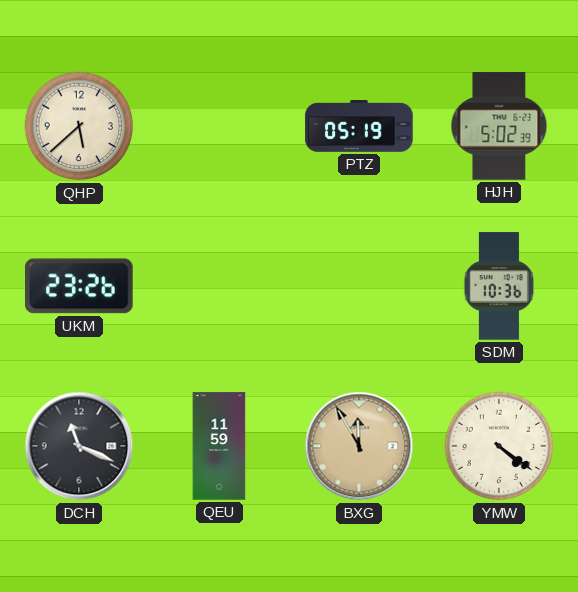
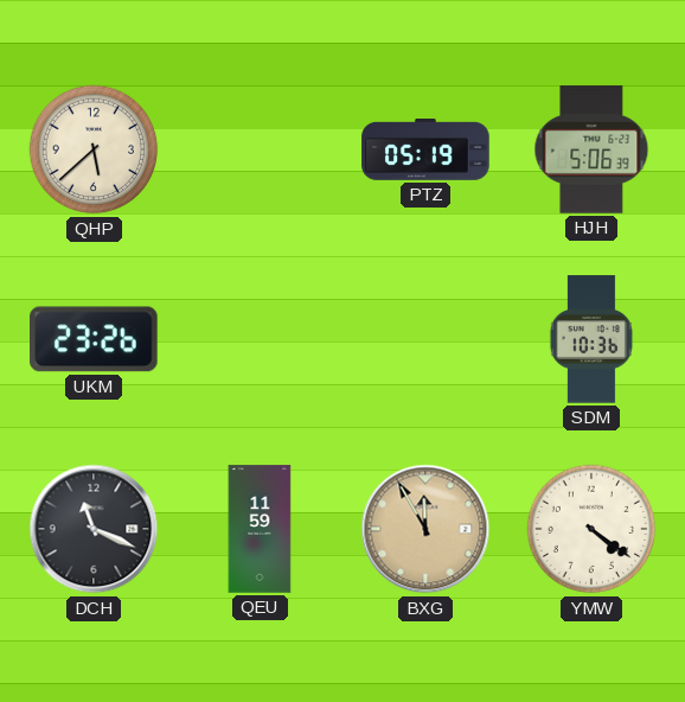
HJH: 5:02 -> 5:06 (591, 149)
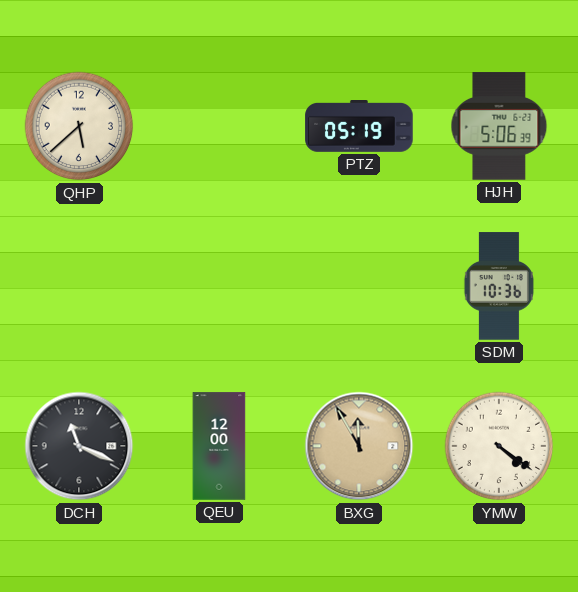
UKM: 23:26 -> none (95, 339)
QEU: 11:59 -> 12:00 (219, 446)
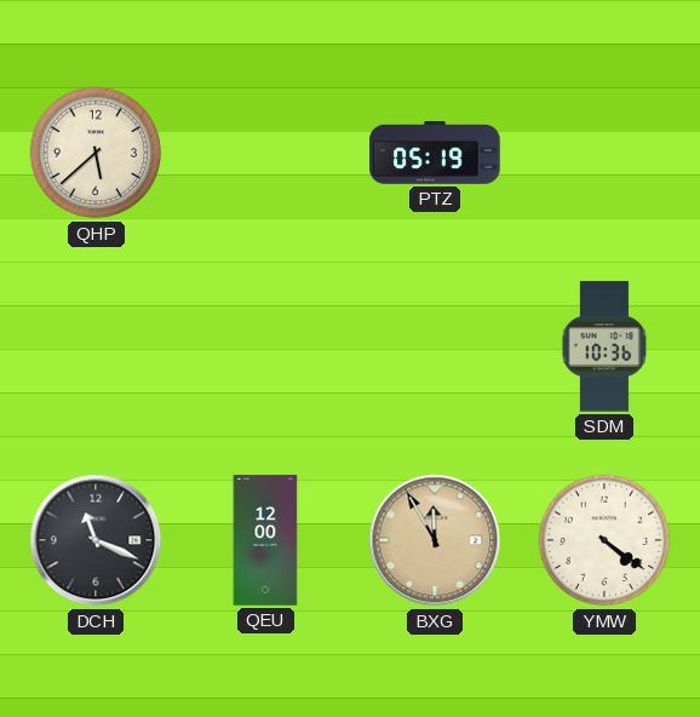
HJH: 5:06 -> none (499, 126)
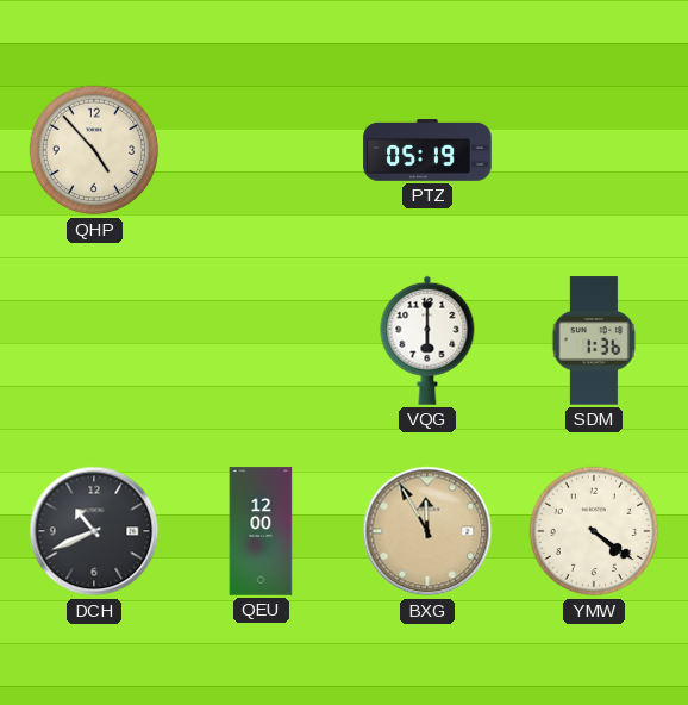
QHP: 5:38 -> 4:53 (94, 150)
VQG: none -> 6:00 (427, 341)
SDM: 10:36 -> 1:36 (594, 341)
DCH: 11:19 -> 10:41 (94, 531)
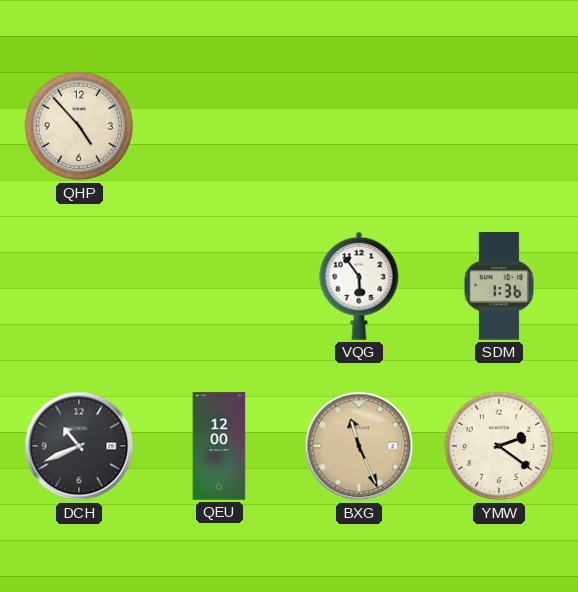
PTZ: 05:19 -> none (427, 151)
VQG: 6:00 -> 5:54 (359, 286)
BXG: 11:55 -> 11:26 (359, 446)
YMW: 4:21 -> 2:21 (499, 446)
